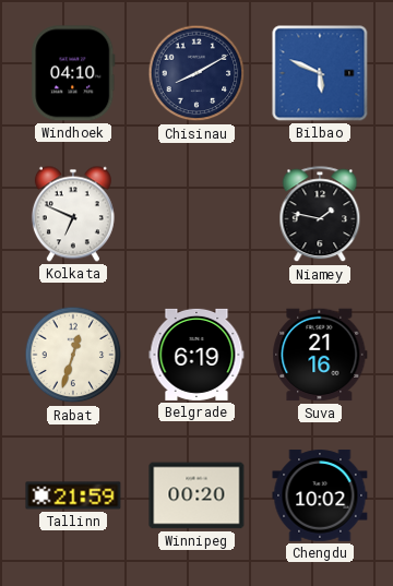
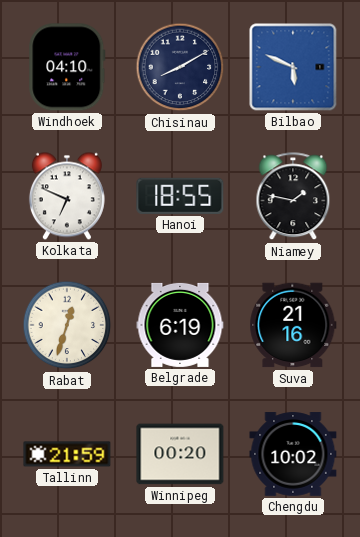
Hanoi: none -> 18:55 (180, 196)
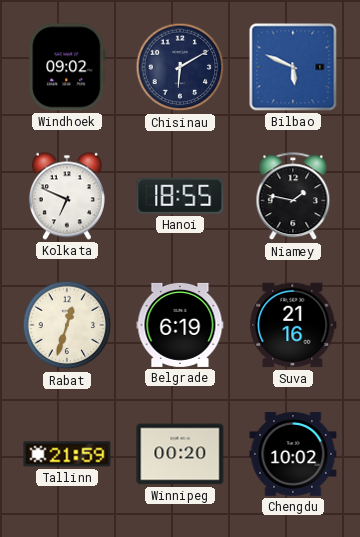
Windhoek: 04:10 -> 09:02 (67, 67)
Chisinau: 8:10 -> 6:10 (180, 67)
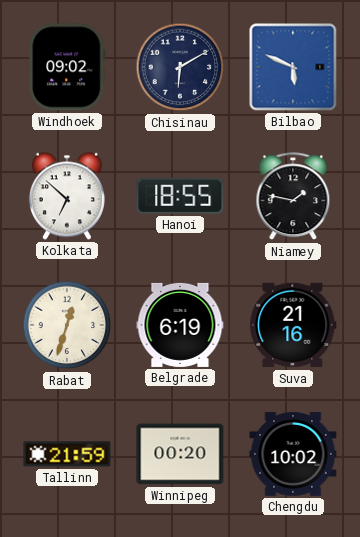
Kolkata: 6:49 -> 6:52 (67, 196)
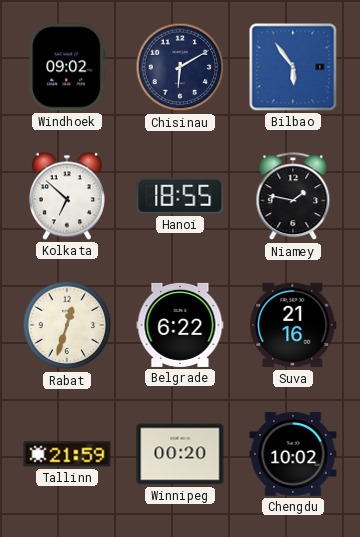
Bilbao: 5:49 -> 5:54 (293, 67)
Belgrade: 6:19 -> 6:22 (180, 325)
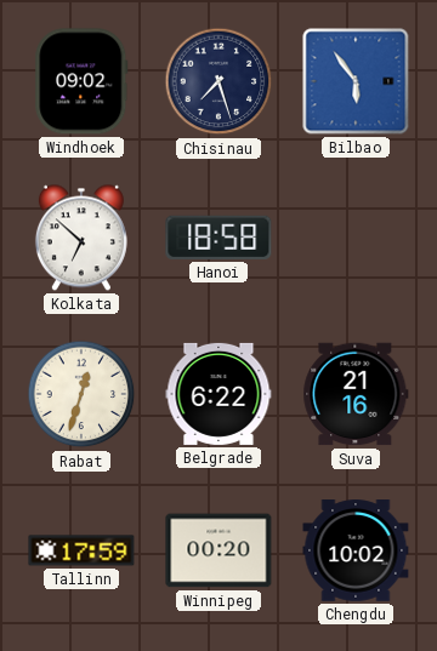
Chisinau: 6:10 -> 7:27 (218, 81)
Hanoi: 18:55 -> 18:58 (218, 238)
Niamey: 1:47 -> none (293, 197)
Tallinn: 21:59 -> 17:59 (81, 550)
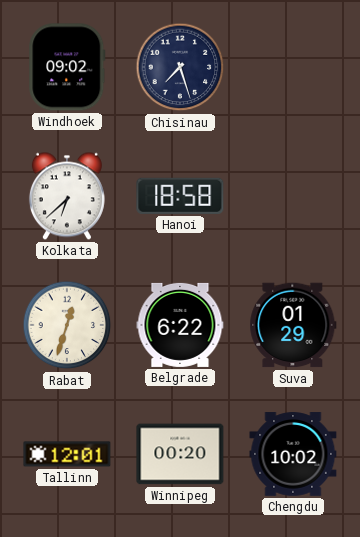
Bilbao: 5:54 -> none (356, 81)
Kolkata: 6:52 -> 6:38 (67, 196)
Suva: 21:16 -> 01:29 (293, 325)
Tallinn: 17:59 -> 12:01 (67, 454)
